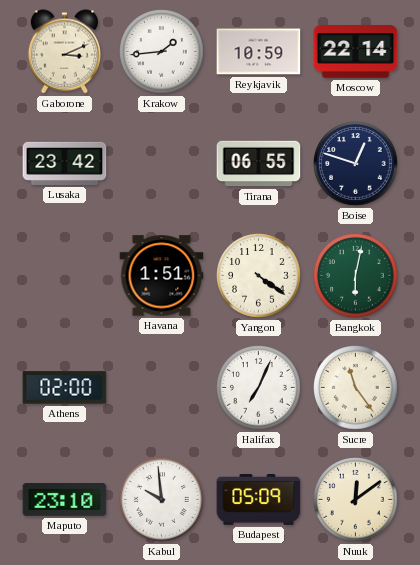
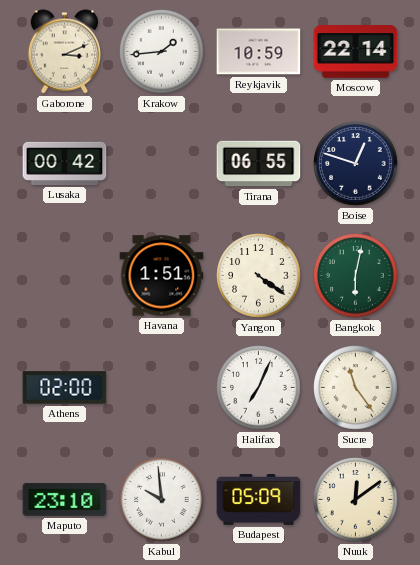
Lusaka: 23:42 -> 00:42 (65, 163)
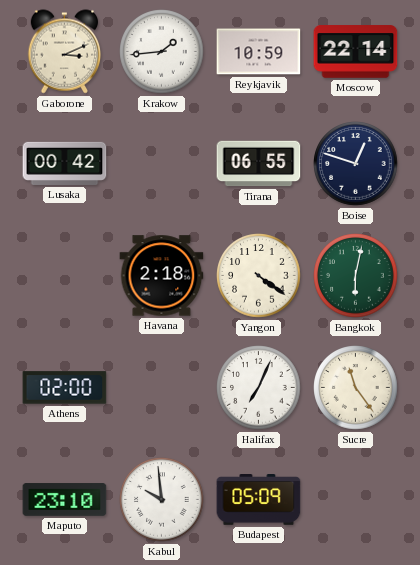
Havana: 1:51 -> 2:18 (162, 276)
Nuuk: 12:09 -> none (356, 500)
